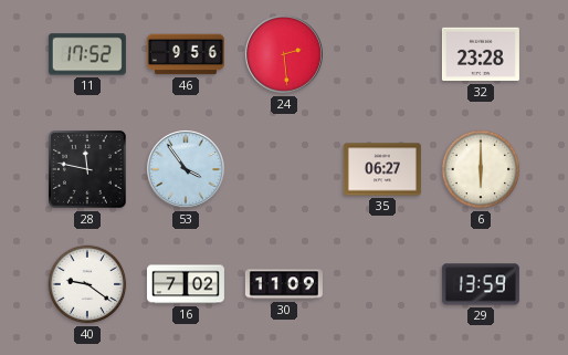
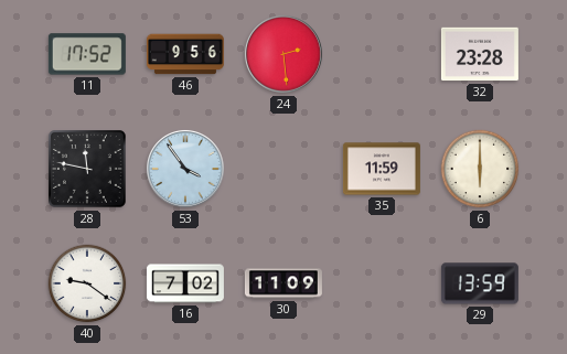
35: 06:27 -> 11:59 (382, 169)
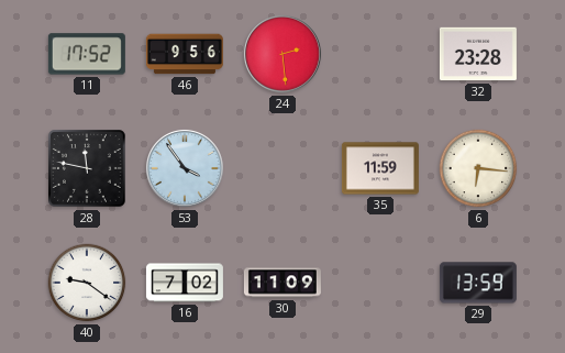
6: 6:00 -> 6:16 (478, 168)
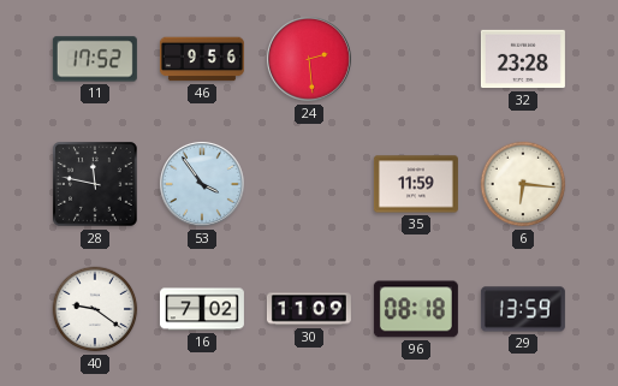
96: none -> 08:18 (416, 309)
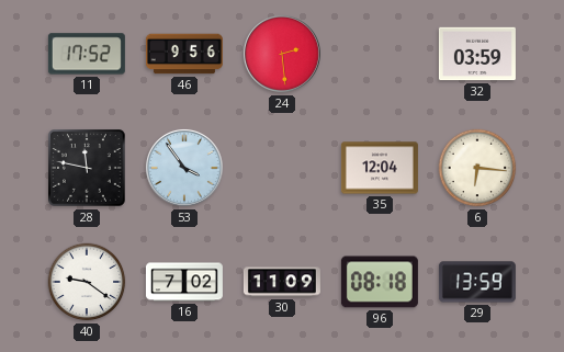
32: 23:28 -> 03:59 (477, 54)
35: 11:59 -> 12:04 (380, 168)
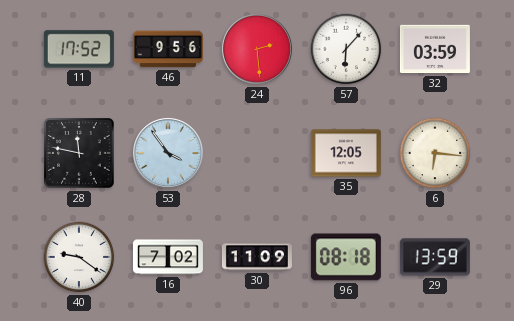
57: none -> 6:07 (346, 49)
35: 12:04 -> 12:05 (346, 153)
